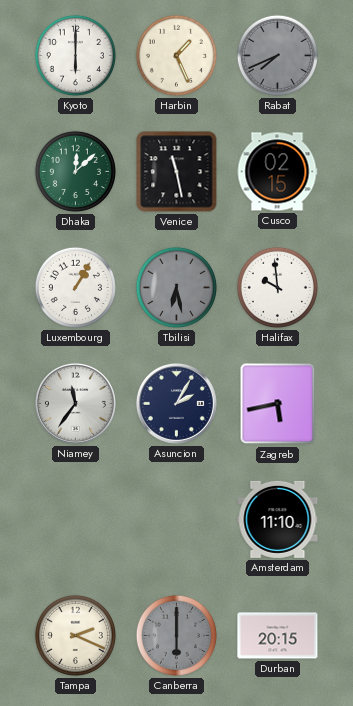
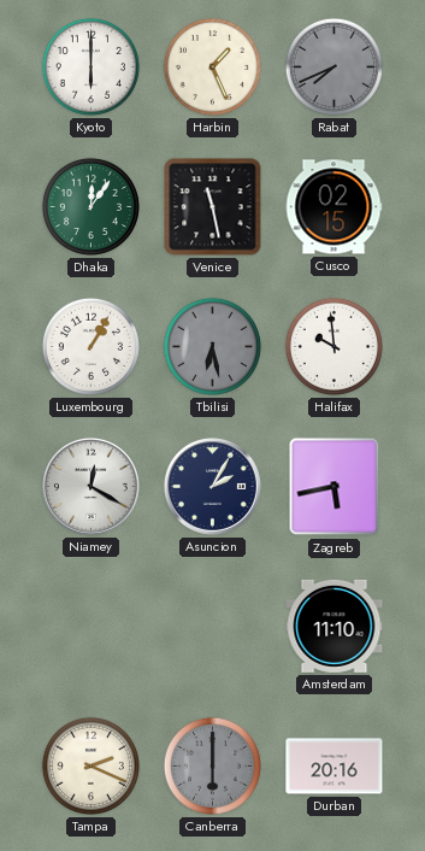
Dhaka: 12:08 -> 12:06 (90, 206)
Niamey: 11:36 -> 12:20 (90, 486)
Durban: 20:15 -> 20:16 (335, 767)
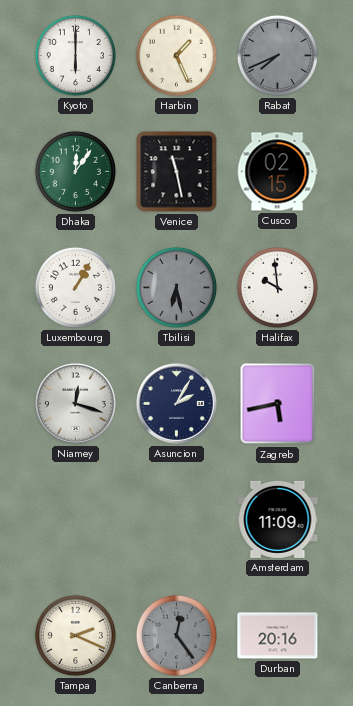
Niamey: 12:20 -> 12:18 (75, 403)
Amsterdam: 11:10 -> 11:09 (278, 519)
Canberra: 6:00 -> 12:24 (176, 635)
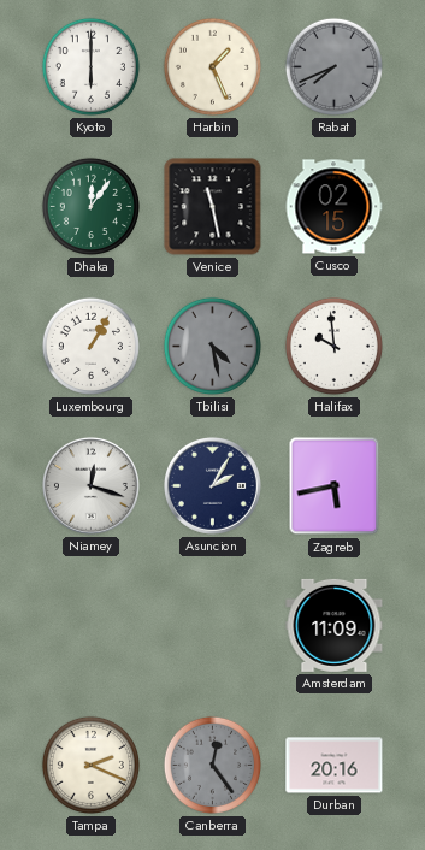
Tbilisi: 6:28 -> 4:28 (212, 346)
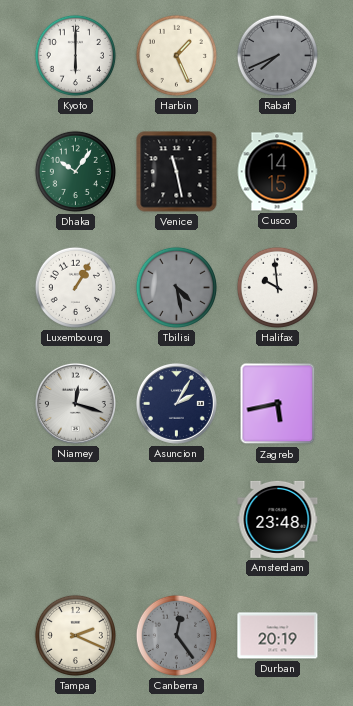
Dhaka: 12:06 -> 10:06 (75, 171)
Cusco: 02:15 -> 14:15 (277, 172)
Amsterdam: 11:09 -> 23:48 (278, 519)
Durban: 20:16 -> 20:19 (278, 636)
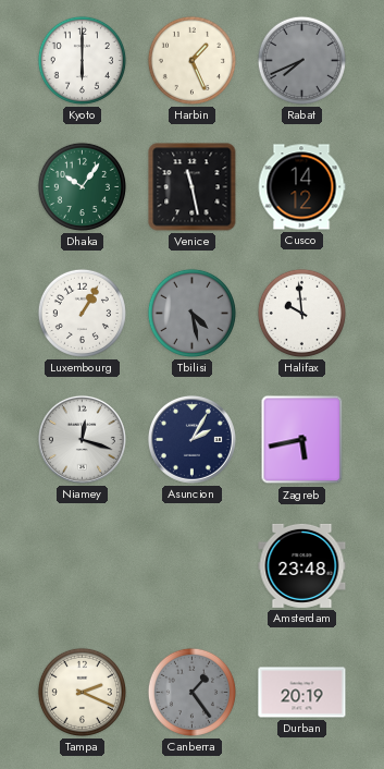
Cusco: 14:15 -> 14:12 (301, 187)
Canberra: 12:24 -> 1:24 (191, 692)
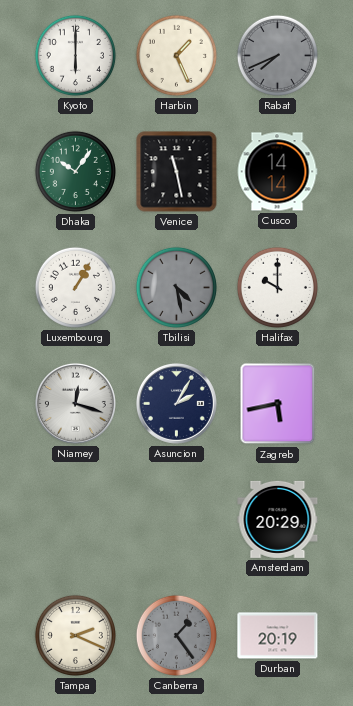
Cusco: 14:12 -> 14:14 (277, 172)
Halifax: 9:59 -> 10:00 (277, 287)
Amsterdam: 23:48 -> 20:29 (278, 519)
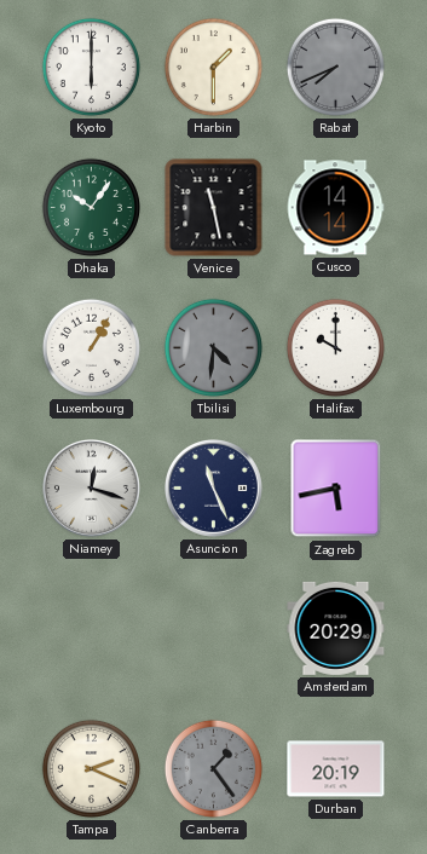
Harbin: 1:26 -> 1:30 (213, 67)
Tbilisi: 4:28 -> 4:31 (213, 347)
Asuncion: 2:05 -> 11:26 (213, 487)
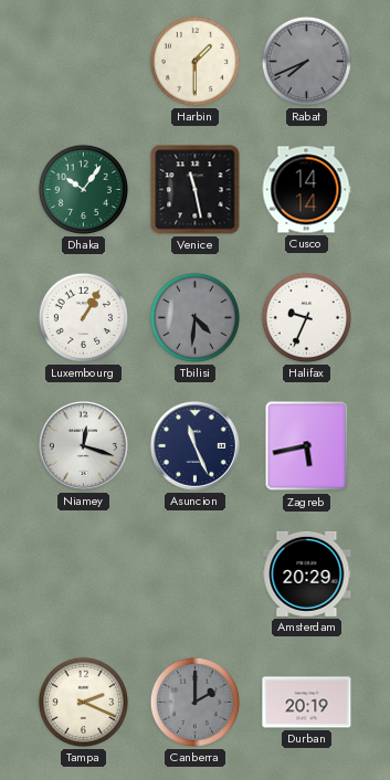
Kyoto: 6:00 -> none (91, 67)
Halifax: 10:00 -> 9:34 (306, 317)
Canberra: 1:24 -> 2:00 (194, 702)
